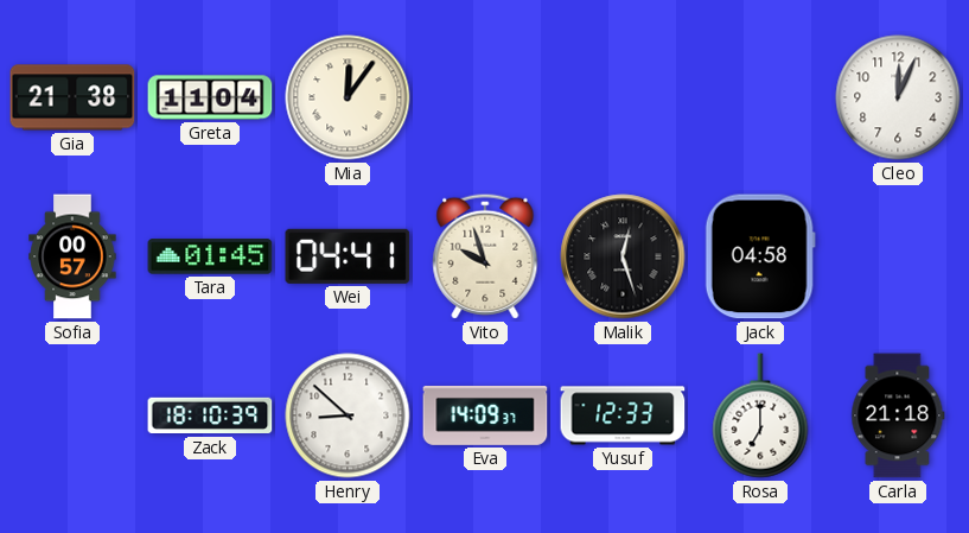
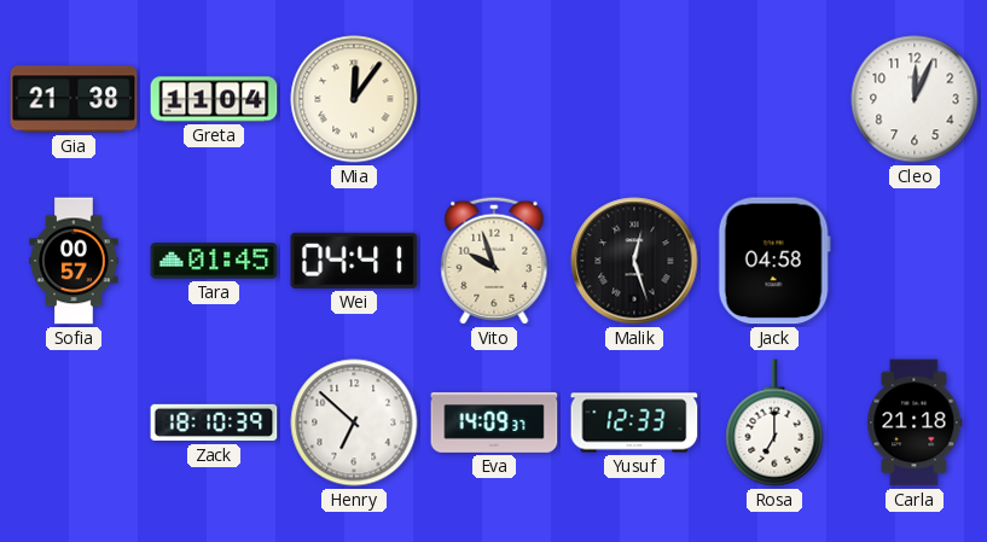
Henry: 8:52 -> 6:52 (354, 422)
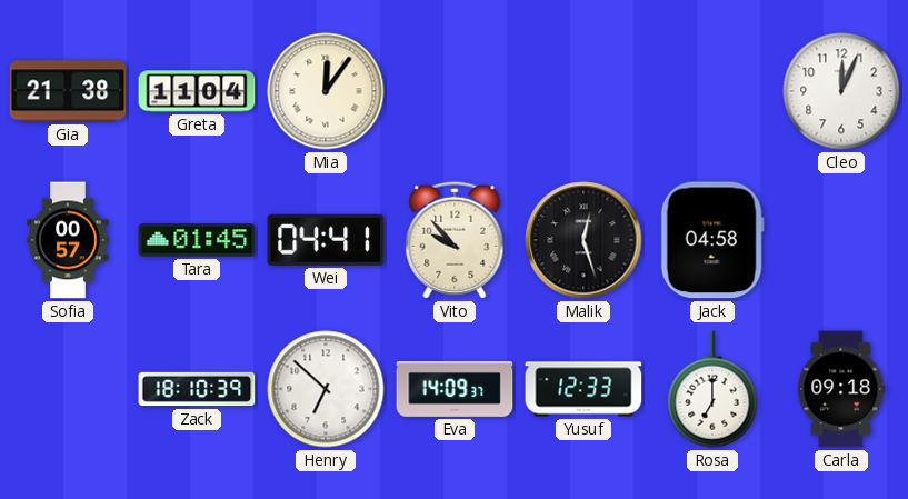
Vito: 9:57 -> 9:53 (455, 240)
Carla: 21:18 -> 09:18 (841, 389)
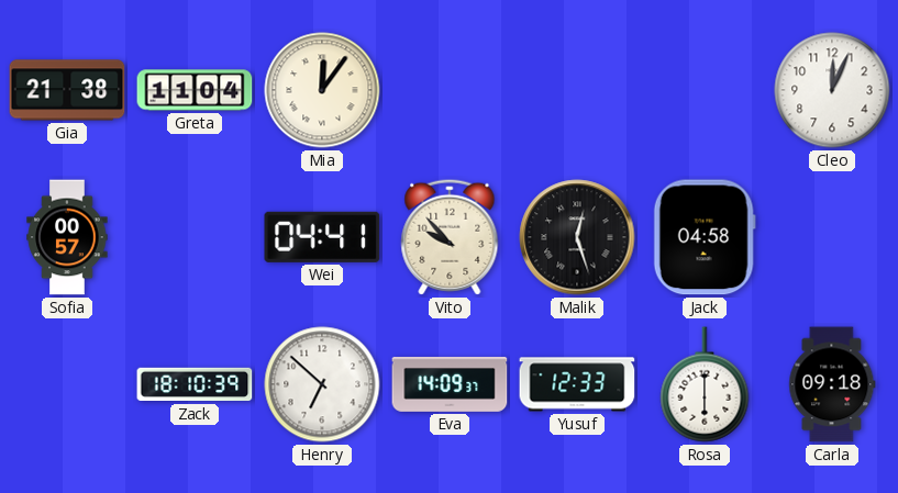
Tara: 01:45 -> none (197, 240)
Rosa: 7:00 -> 6:00 (705, 384)
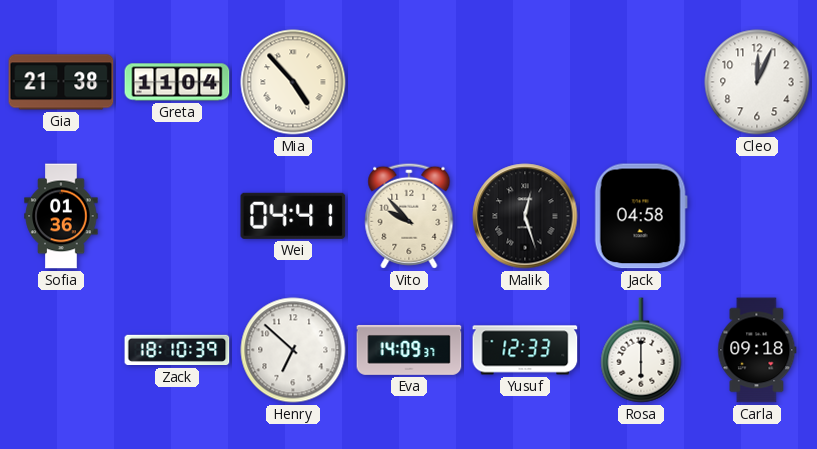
Mia: 12:06 -> 4:53 (293, 82)
Sofia: 00:57 -> 01:36 (61, 216)
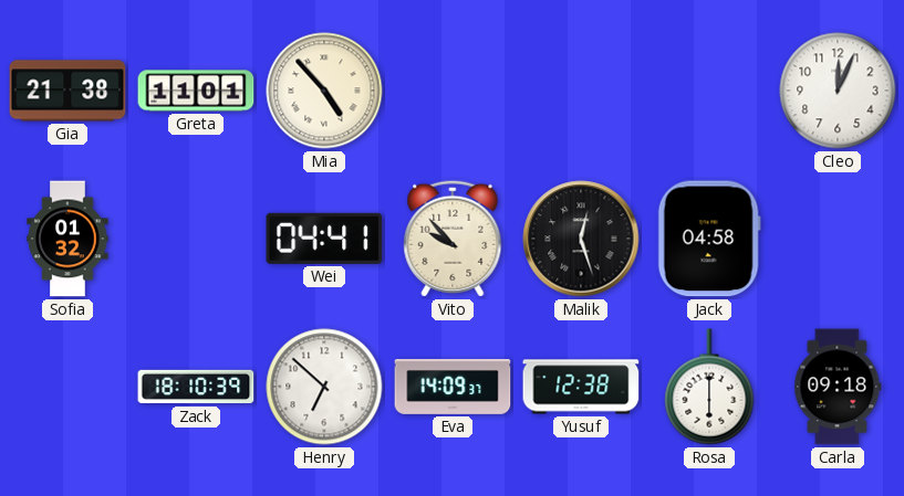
Greta: 11:04 -> 11:01 (196, 91)
Sofia: 01:36 -> 01:32 (67, 239)
Yusuf: 12:33 -> 12:38 (581, 387)
